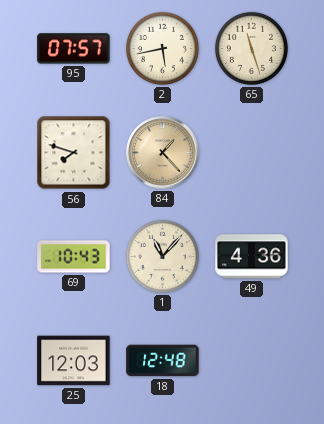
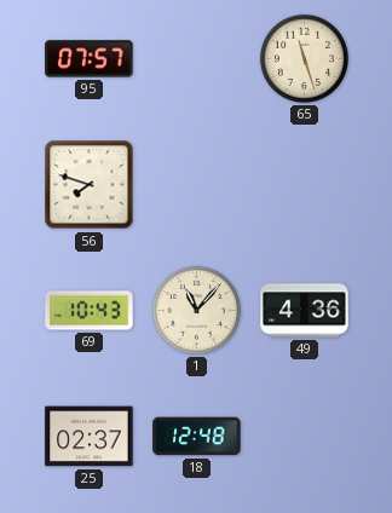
2: 5:43 -> none (162, 48)
84: 1:23 -> none (163, 153)
25: 12:03 -> 02:37 (90, 437)
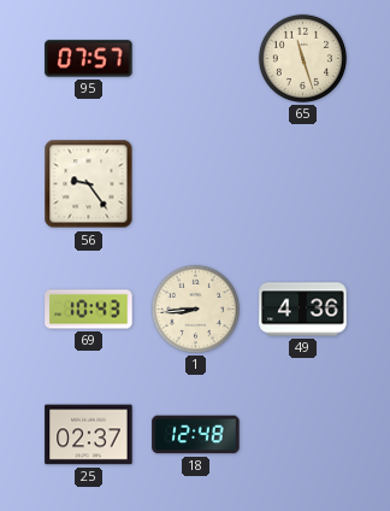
56: 7:48 -> 9:24 (89, 184)
1: 11:07 -> 8:44 (195, 309)
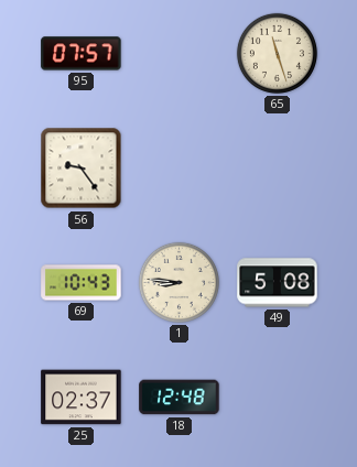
1: 8:44 -> 8:46 (178, 282)
49: 4:36 -> 5:08 (278, 283)
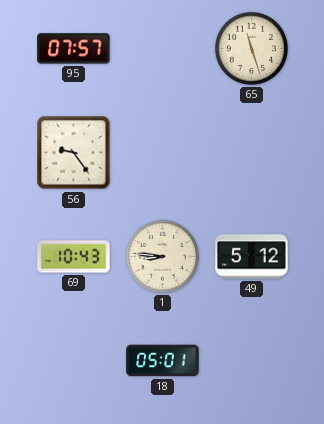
49: 5:08 -> 5:12 (252, 257)
25: 02:37 -> none (82, 398)
18: 12:48 -> 05:01 (163, 361)
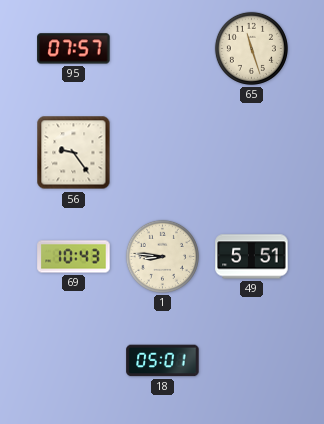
49: 5:12 -> 5:51 (252, 257)
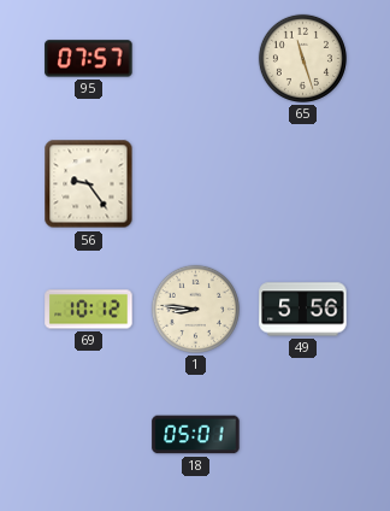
69: 10:43 -> 10:12 (89, 310)
49: 5:51 -> 5:56 (303, 310)
